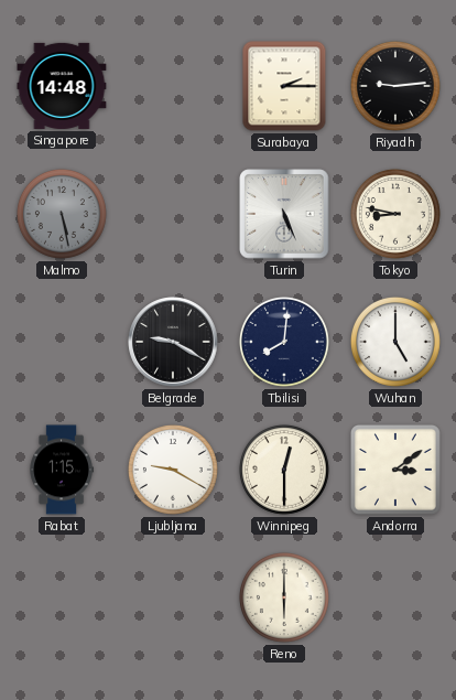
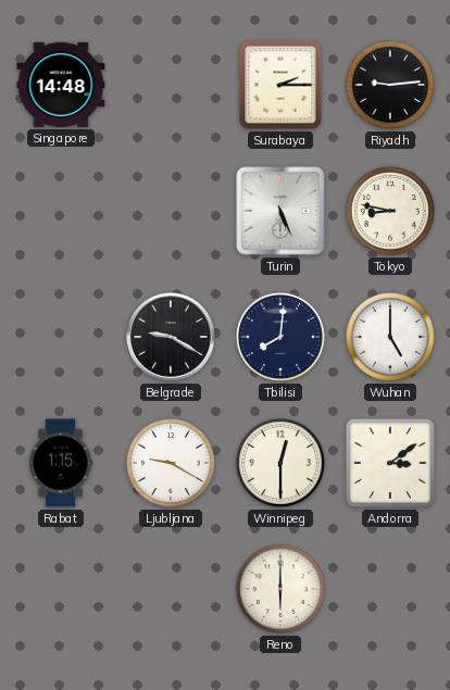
Malmo: 5:28 -> none (62, 214)
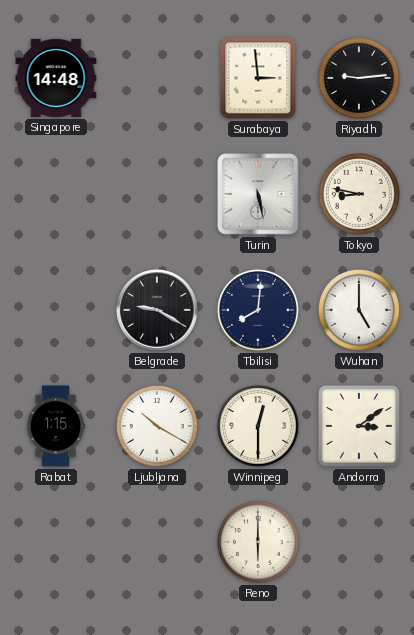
Surabaya: 2:15 -> 2:59 (258, 78)
Turin: 5:26 -> 5:28 (258, 194)
Ljubljana: 9:20 -> 10:20 (157, 426)
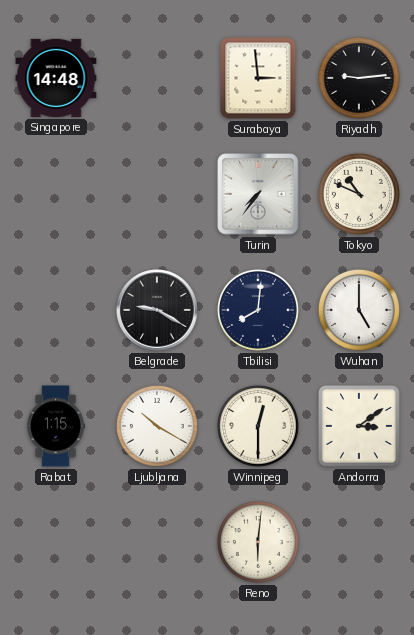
Turin: 5:28 -> 7:36 (258, 194)
Tokyo: 8:47 -> 10:49 (359, 194)
Reno: 6:00 -> 6:01 (258, 542)
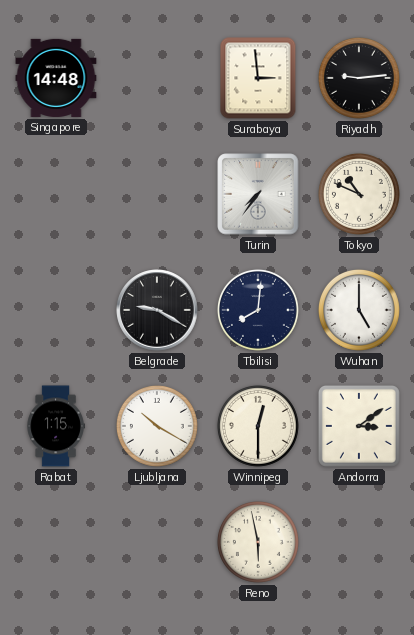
Reno: 6:01 -> 5:58 (258, 542)
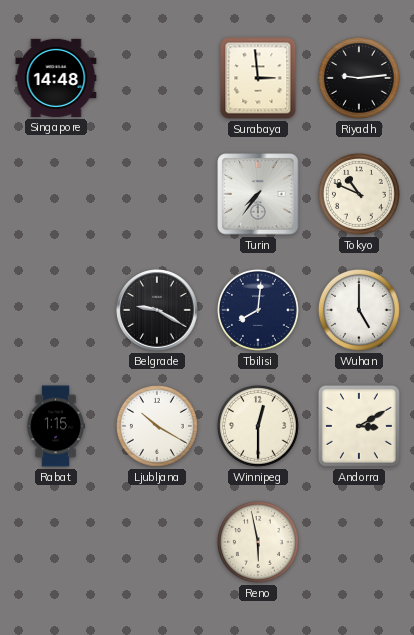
Andorra: 3:09 -> 3:10 (359, 426)
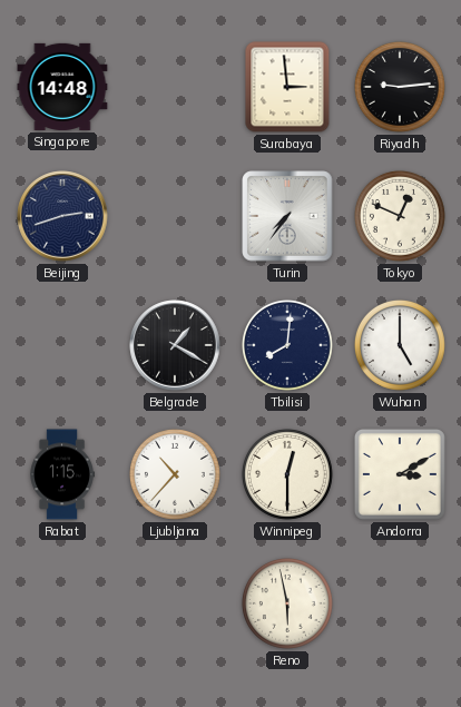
Beijing: none -> 2:42 (62, 216)
Tokyo: 10:49 -> 12:49 (400, 216)
Belgrade: 9:20 -> 1:20 (175, 345)
Ljubljana: 10:20 -> 10:37 (175, 474)
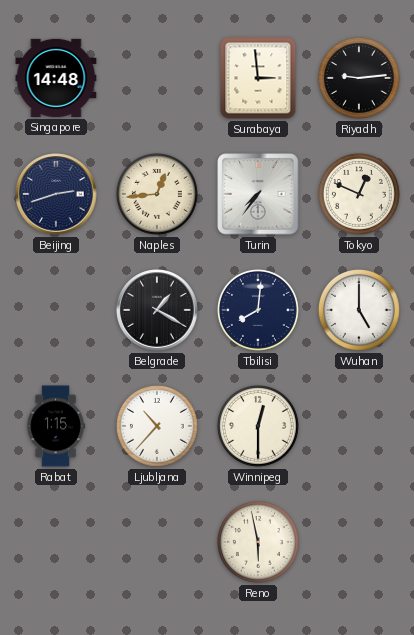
Naples: none -> 12:44 (157, 194)
Andorra: 3:10 -> none (400, 474)
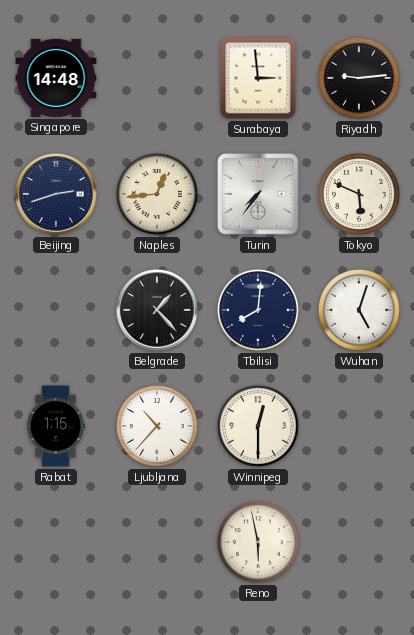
Tokyo: 12:49 -> 5:49 (359, 194)
Belgrade: 1:20 -> 1:23 (157, 310)
Wuhan: 5:00 -> 5:03 (359, 310)
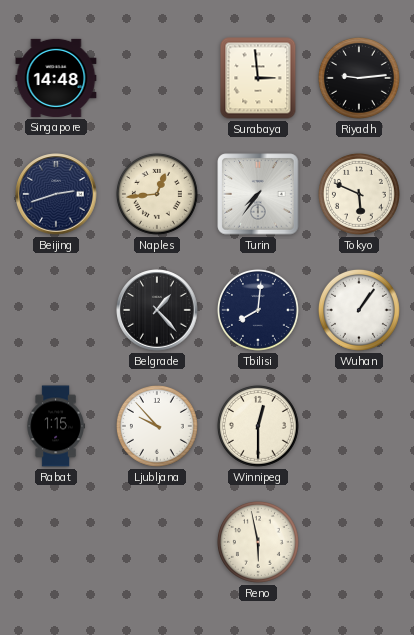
Wuhan: 5:03 -> 1:06 (359, 310)
Ljubljana: 10:37 -> 9:53 (157, 426)
